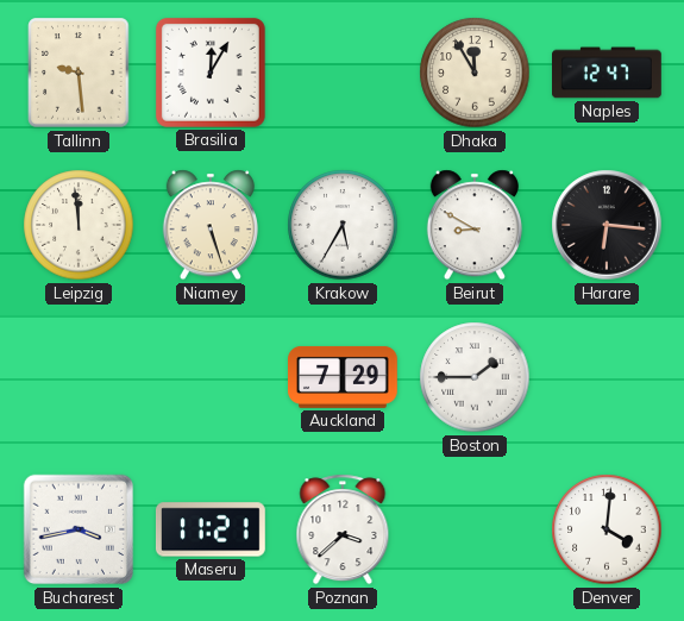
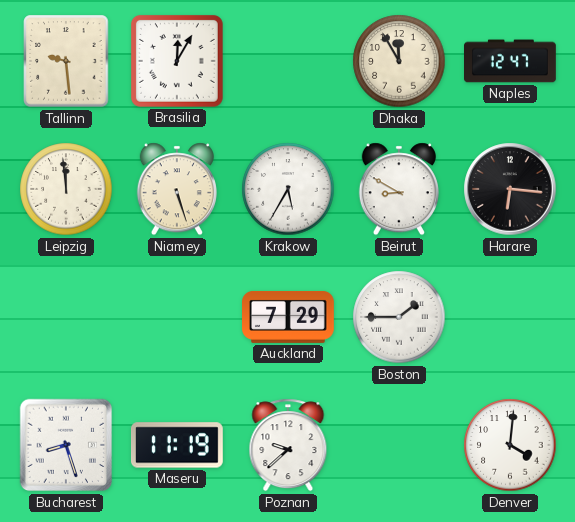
Bucharest: 3:43 -> 8:27 (66, 445)
Maseru: 11:21 -> 11:19 (177, 445)
Poznan: 3:38 -> 9:38 (288, 445)
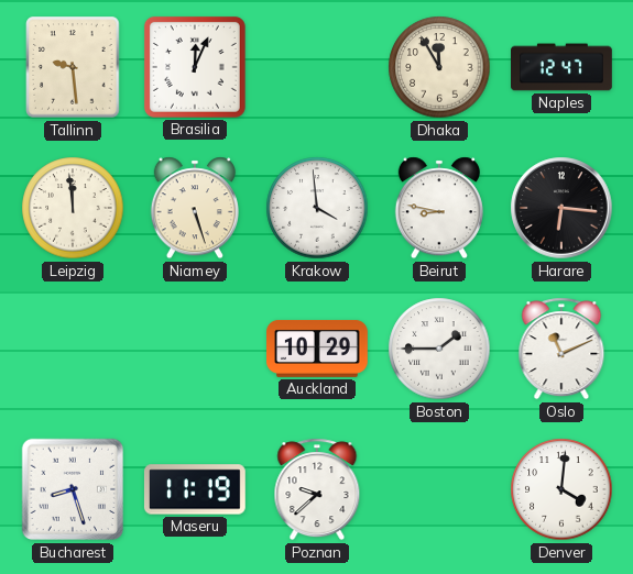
Brasilia: 12:05 -> 12:04 (195, 67)
Krakow: 5:35 -> 3:59 (317, 208)
Beirut: 8:50 -> 8:47 (439, 208)
Auckland: 7:29 -> 10:29 (318, 349)
Oslo: none -> 11:11 (561, 349)
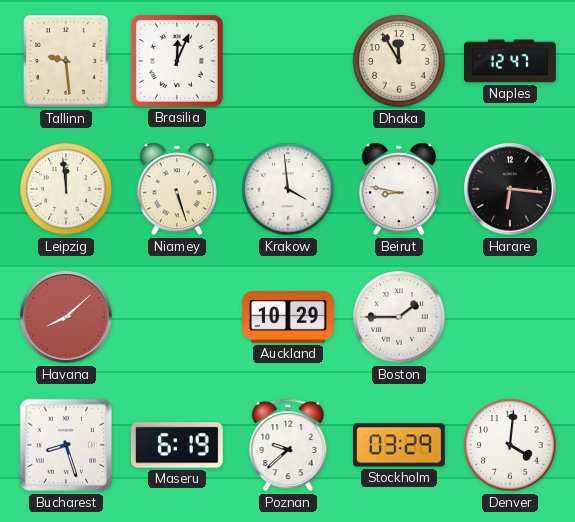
Havana: none -> 8:08 (66, 317)
Oslo: 11:11 -> none (561, 349)
Maseru: 11:19 -> 6:19 (177, 445)
Stockholm: none -> 03:29 (400, 445)
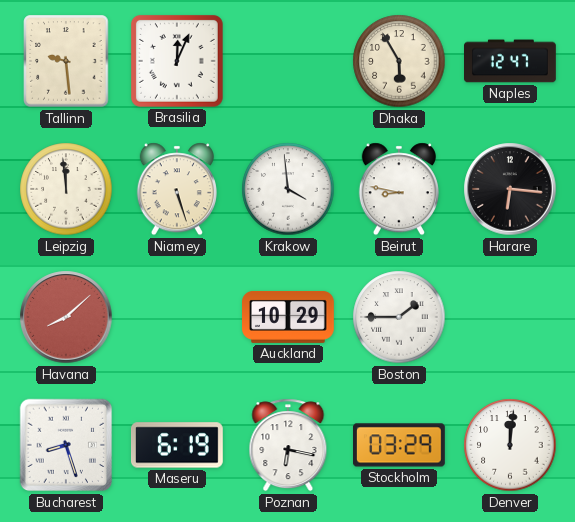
Dhaka: 11:55 -> 5:55 (399, 61)
Poznan: 9:38 -> 6:17 (288, 445)
Denver: 4:01 -> 12:01 (510, 445)
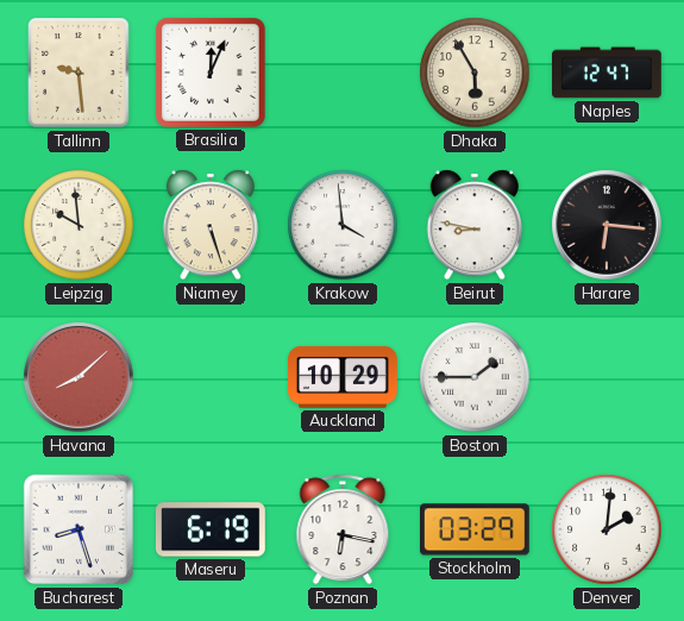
Leipzig: 11:59 -> 9:59 (79, 225)
Denver: 12:01 -> 2:01 (607, 529)
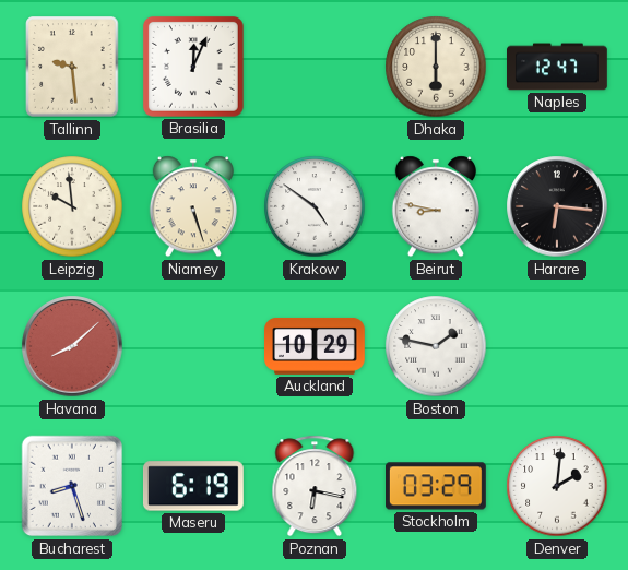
Dhaka: 5:55 -> 6:00 (436, 67)
Krakow: 3:59 -> 4:51 (315, 206)
Boston: 1:45 -> 1:47 (436, 346)
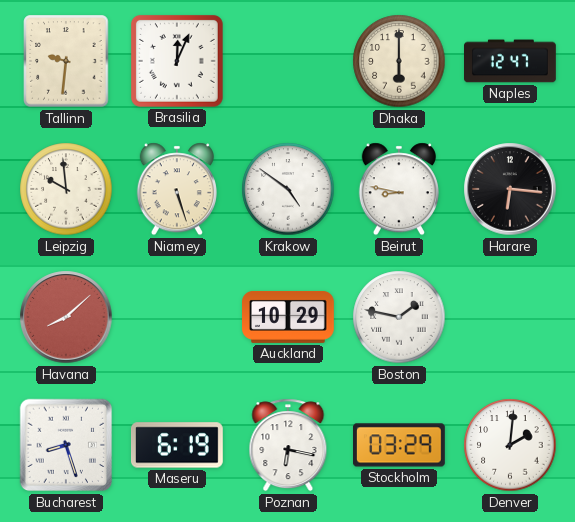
Tallinn: 9:29 -> 9:31 (66, 61)
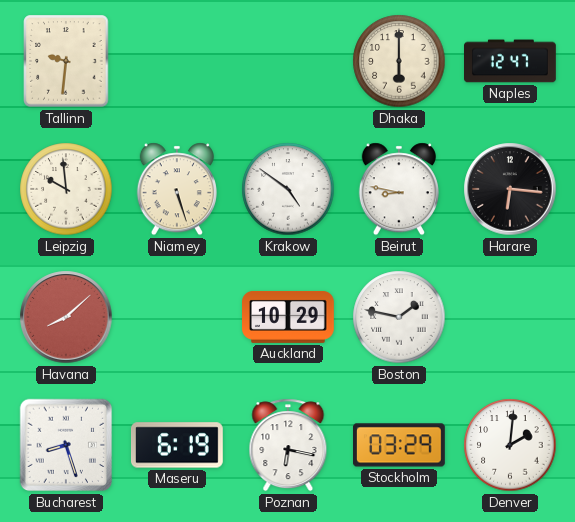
Brasilia: 12:04 -> none (177, 61)
